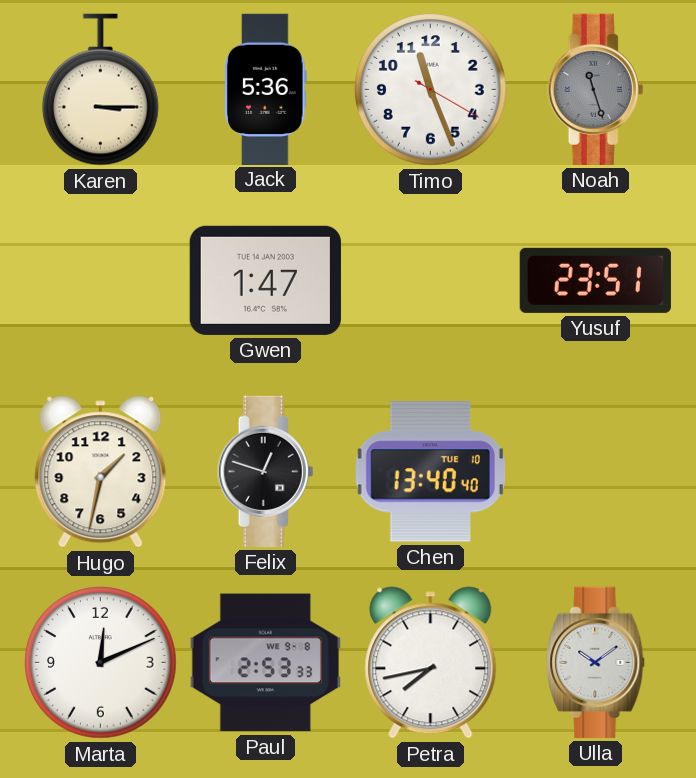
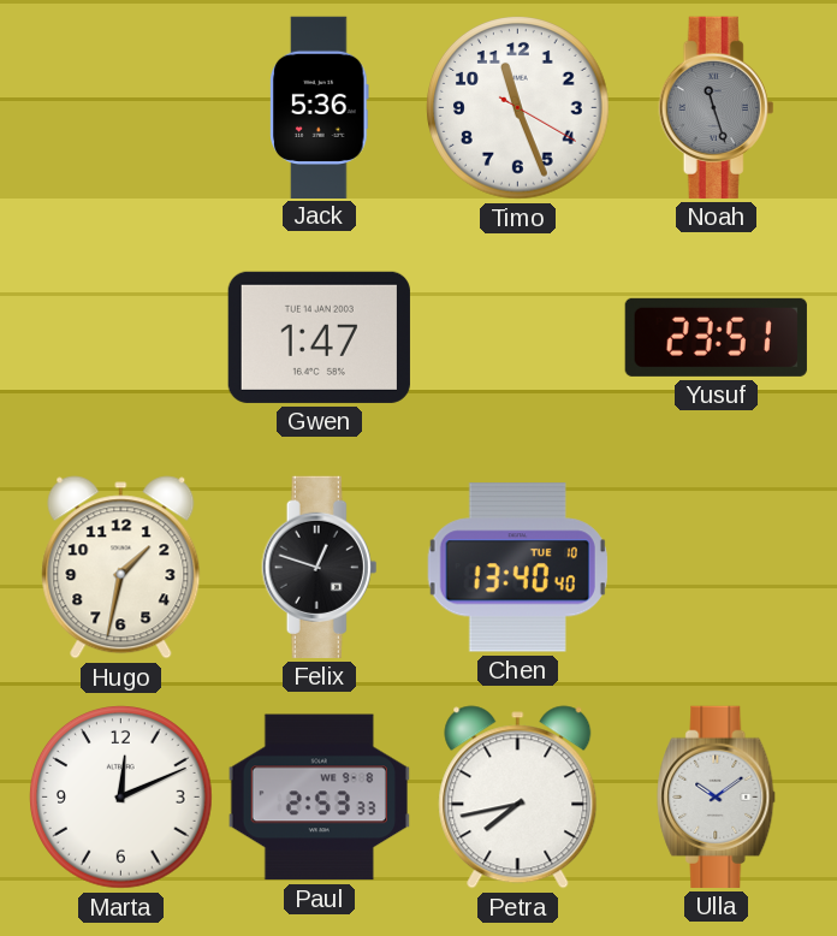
Karen: 3:15 -> none (100, 90)
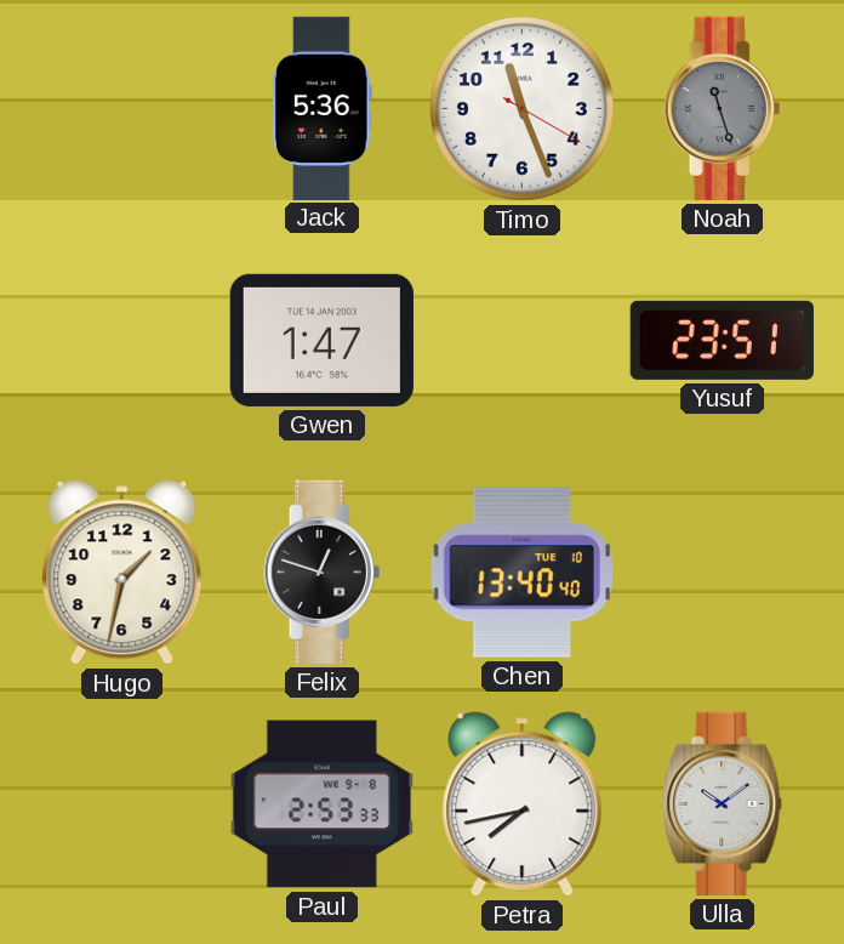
Marta: 12:11 -> none (121, 798)
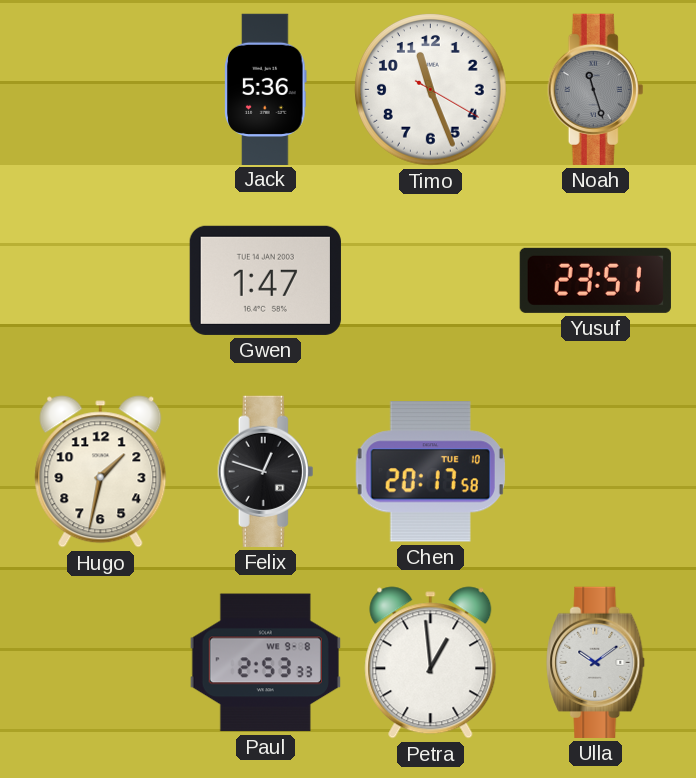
Chen: 13:40 -> 20:17 (430, 472)
Petra: 7:43 -> 12:59 (431, 663)
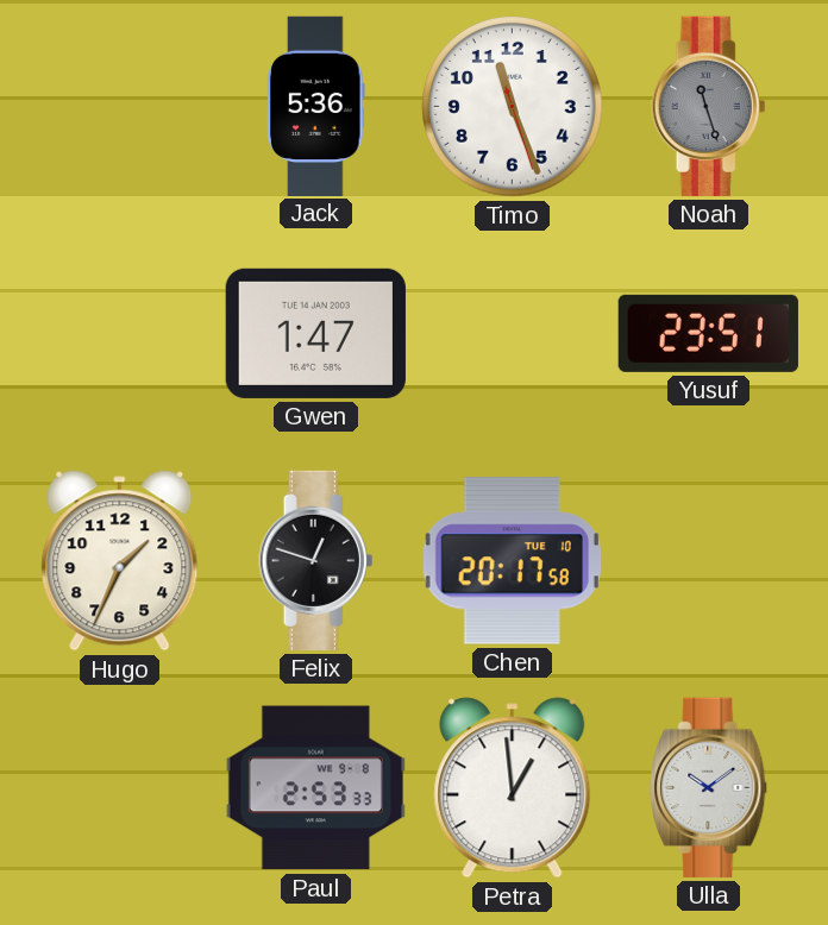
Timo: 11:26:20 -> 11:26:27 (513, 107)
Hugo: 1:32 -> 1:34 (120, 561)
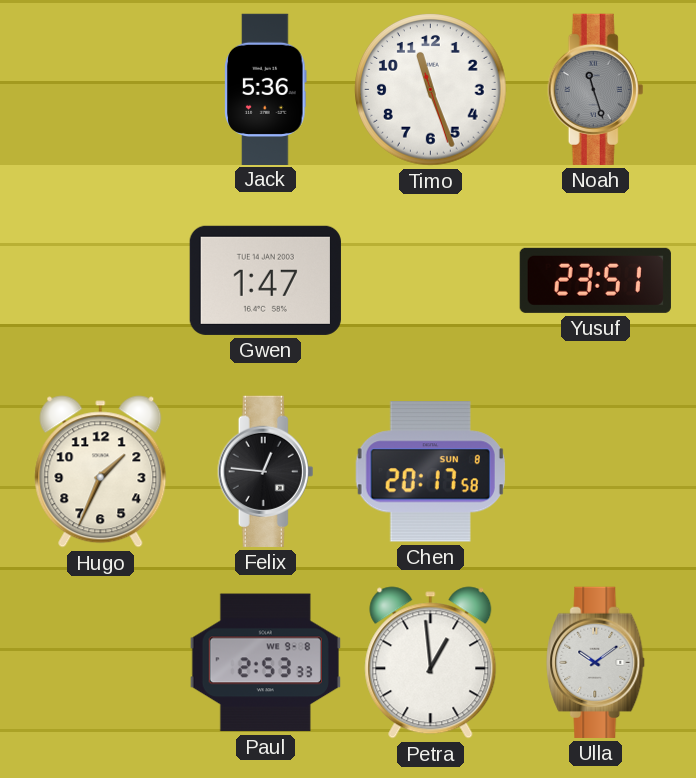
Felix: 12:48 -> 12:46 (266, 471)
Chen date: TUE 10 -> SUN 8 (430, 472)
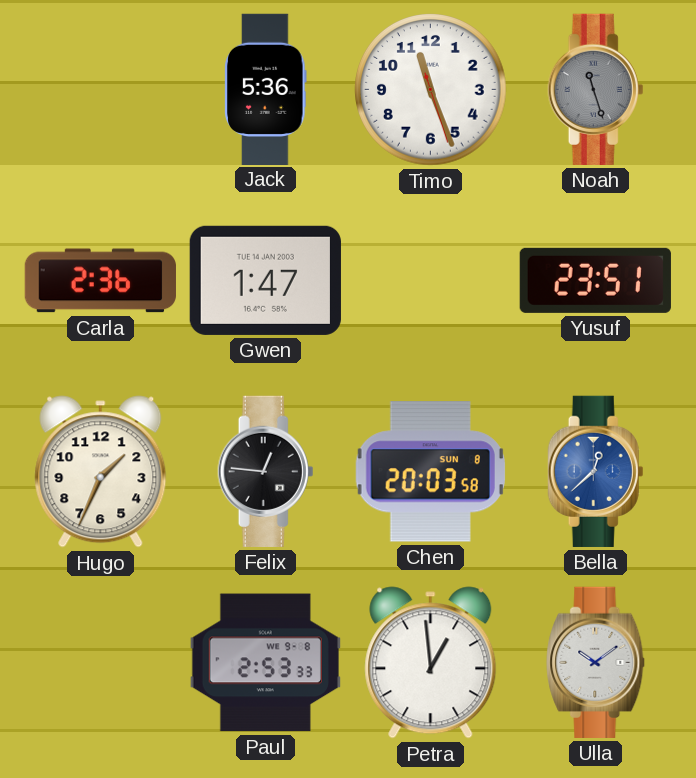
Carla: none -> 2:36 (100, 281)
Chen: 20:17 -> 20:03 (430, 472)
Bella: none -> 12:38 (596, 471)
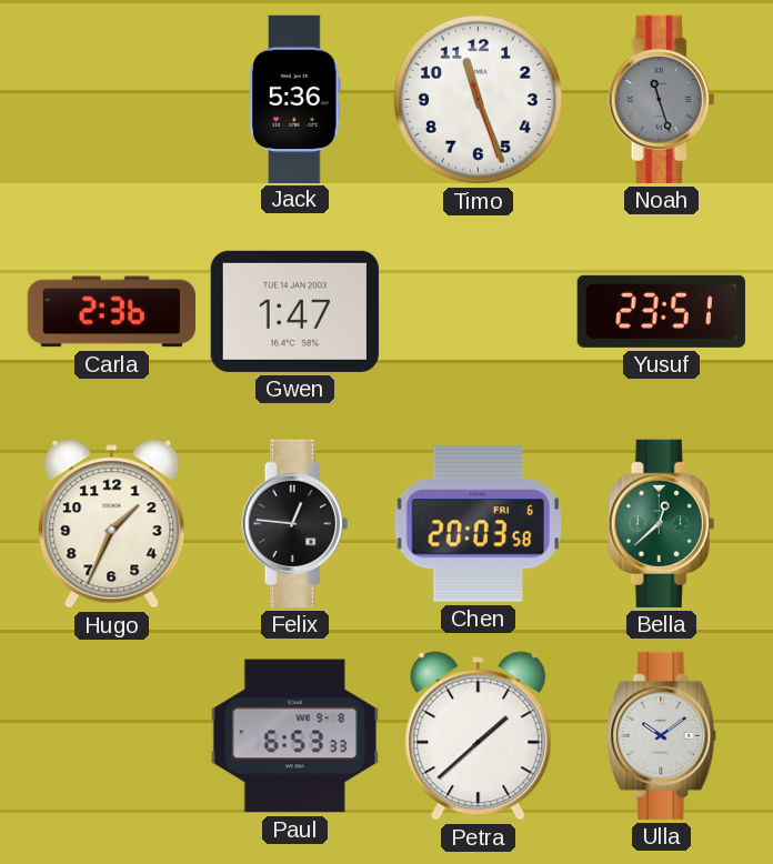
Chen date: SUN 8 -> FRI 6 (478, 524)
Bella dial: blue -> green (662, 523)
Paul: 2:53 -> 6:53 (294, 736)
Petra: 12:59 -> 1:38 (479, 736)
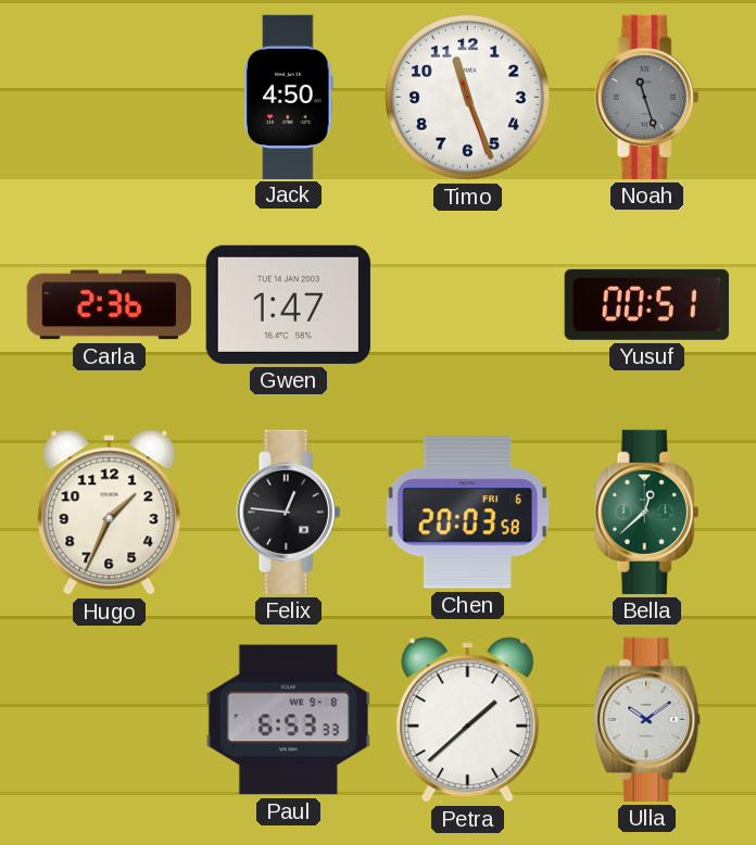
Jack: 5:36 -> 4:50 (289, 97)
Yusuf: 23:51 -> 00:51 (646, 304)
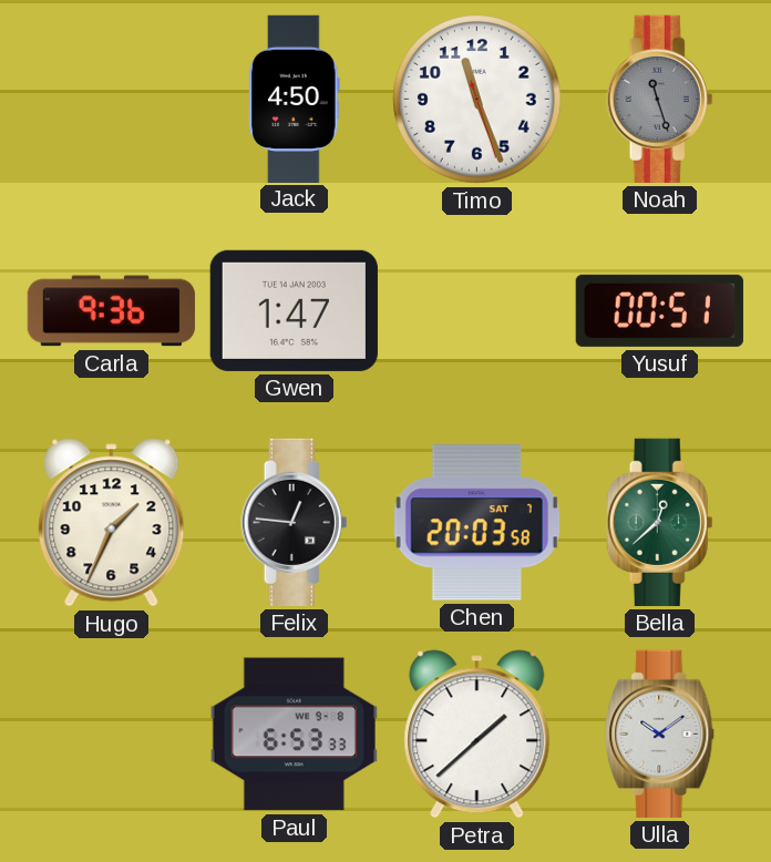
Carla: 2:36 -> 9:36 (111, 311)
Chen date: FRI 6 -> SAT 7 (476, 523)
